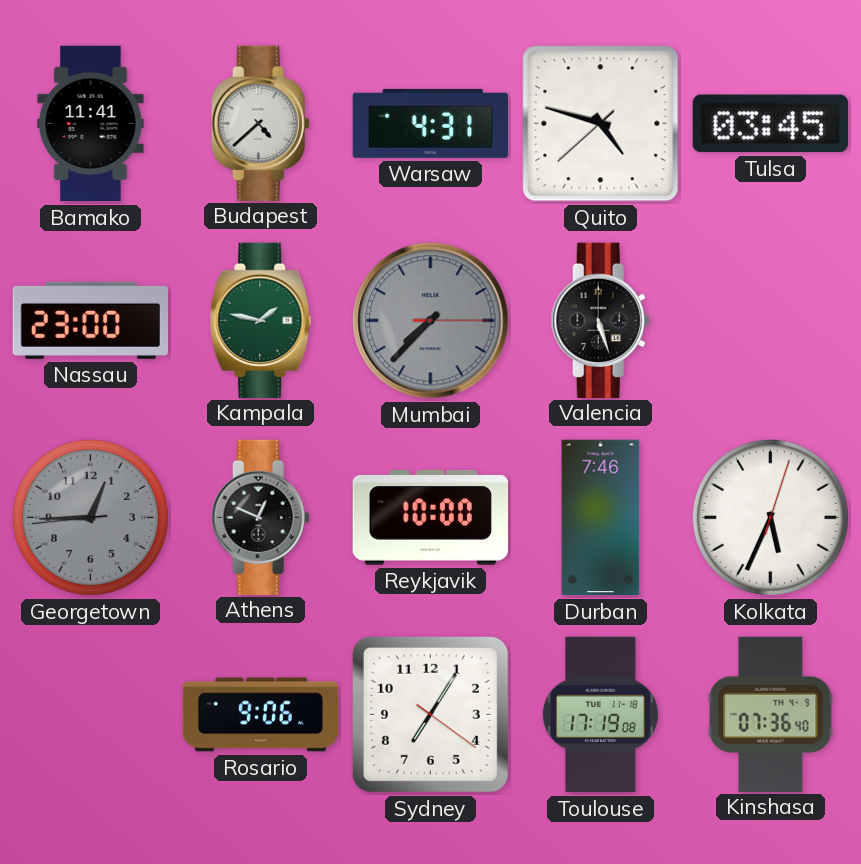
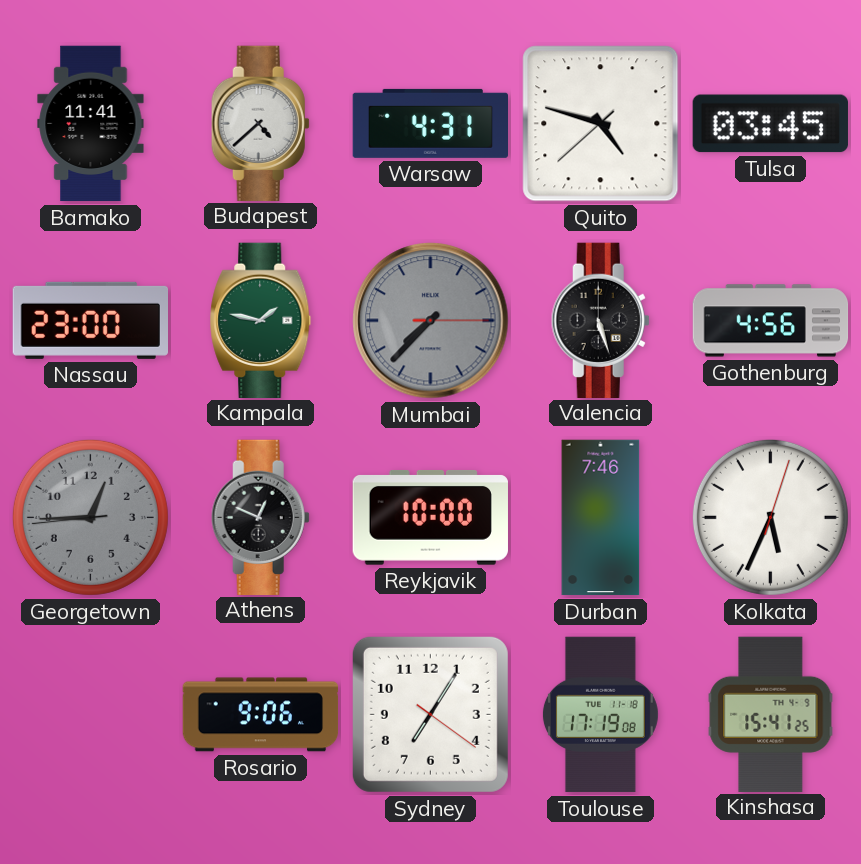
Gothenburg: none -> 4:56 (771, 321)
Kinshasa: 07:36 -> 15:41 (771, 714)
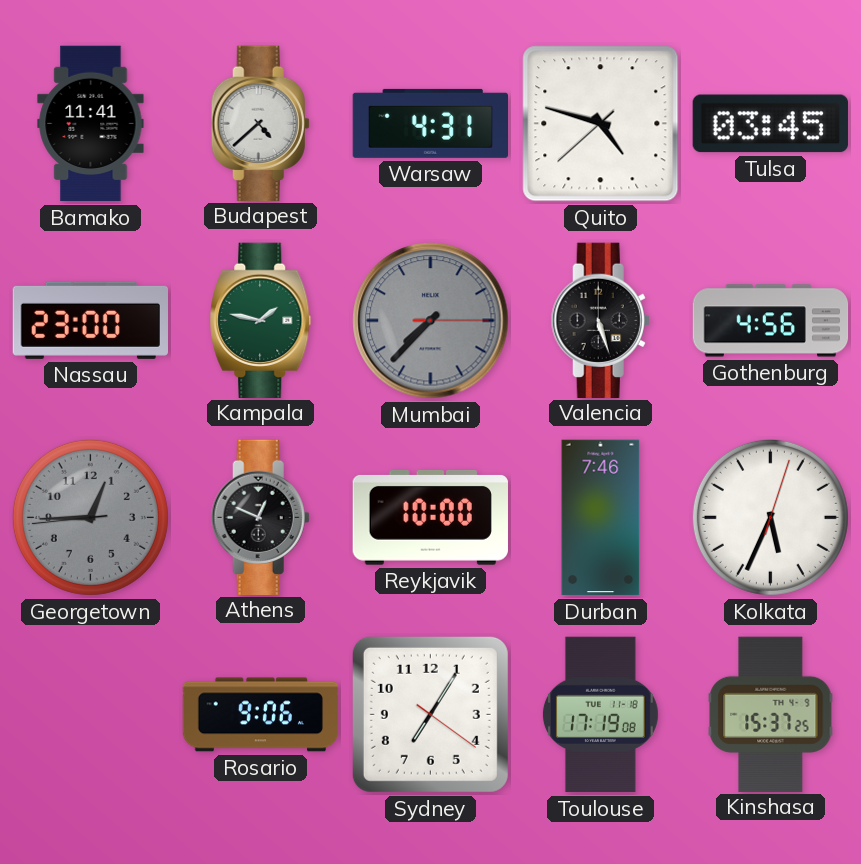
Kinshasa: 15:41 -> 15:37 (771, 714)
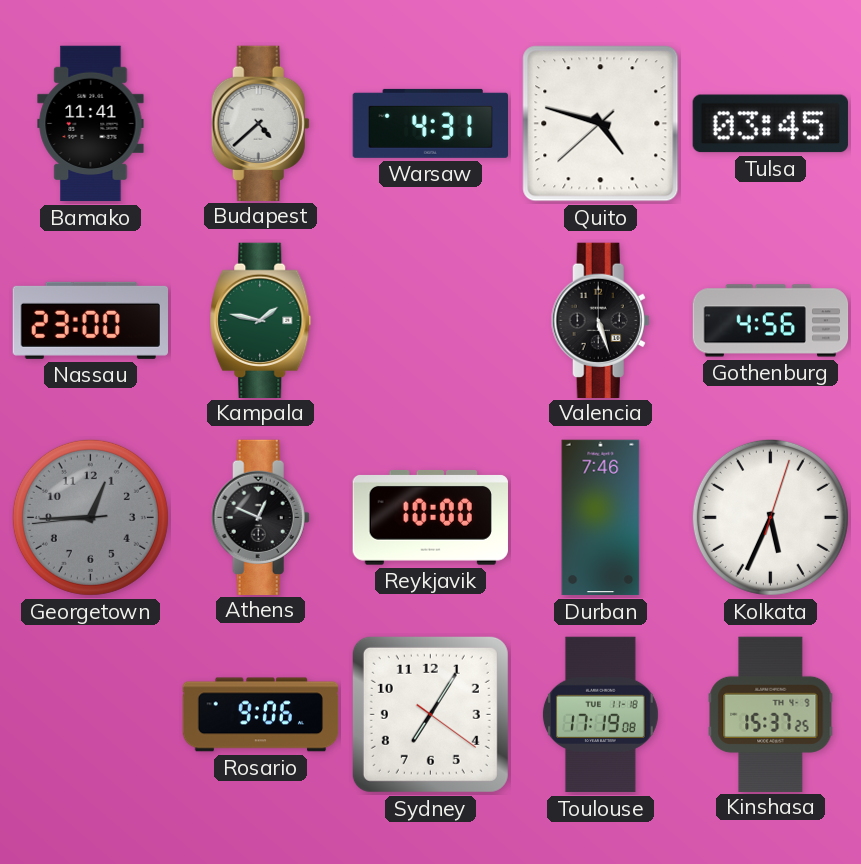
Mumbai: 7:37 -> none (431, 321)
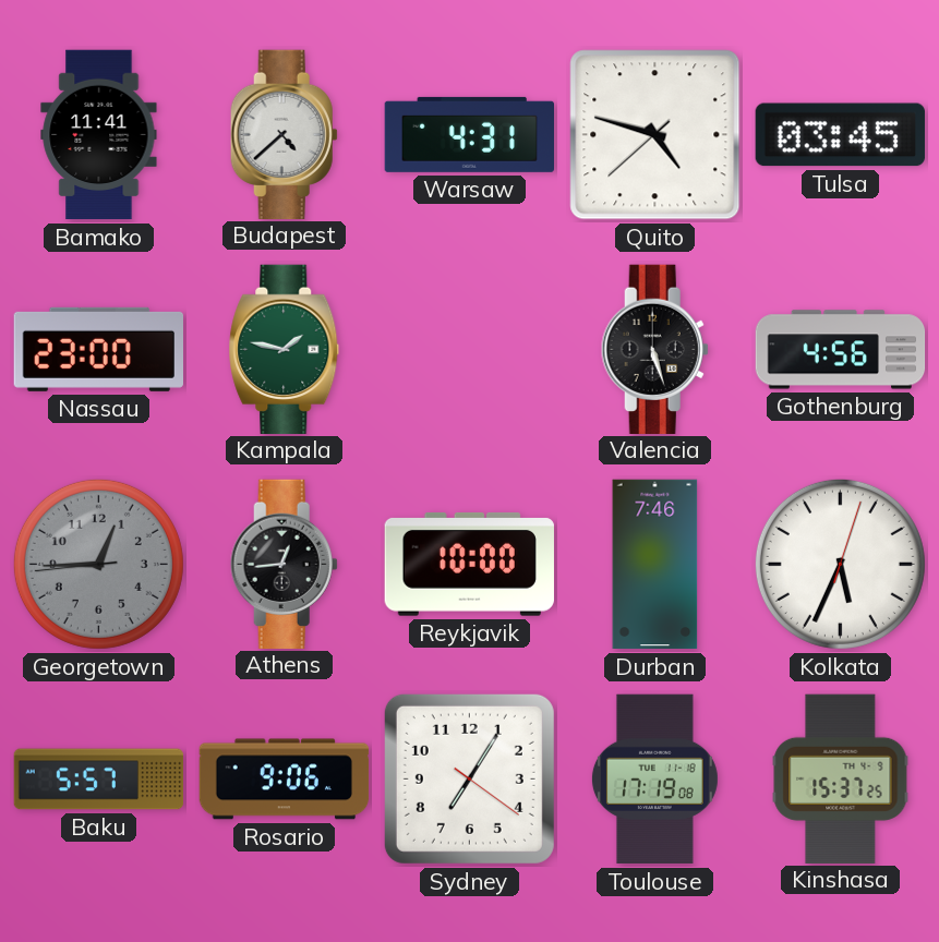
Athens: 12:49 -> 12:44 (284, 564)
Baku: none -> 5:57 (99, 780)
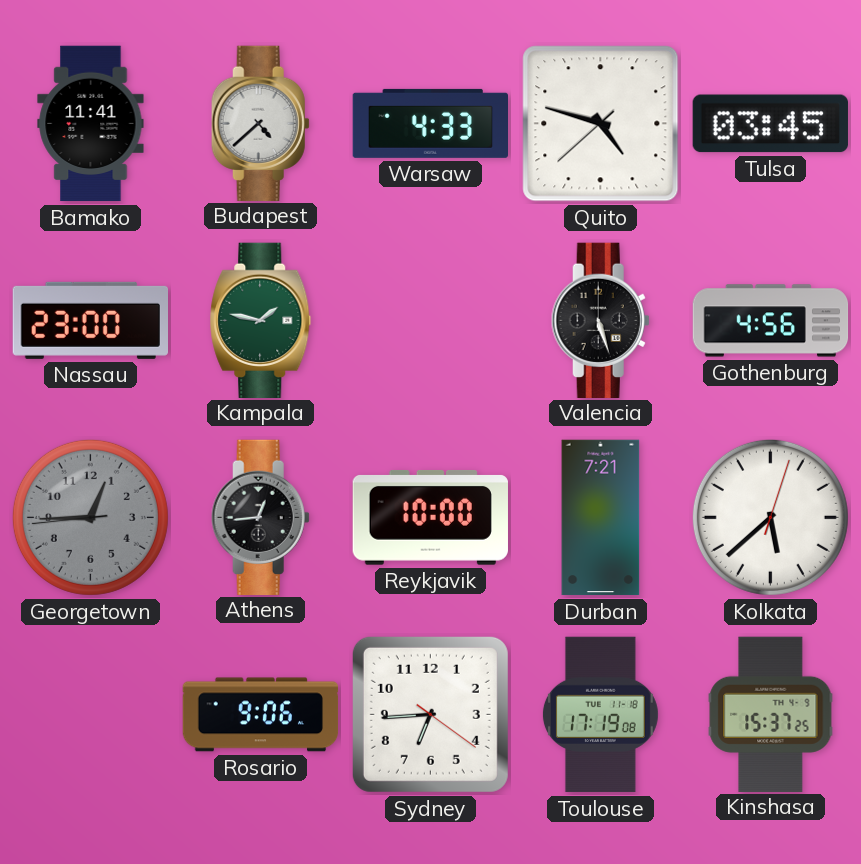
Warsaw: 4:31 -> 4:33 (431, 123)
Durban: 7:46 -> 7:21 (601, 518)
Kolkata: 5:34 -> 5:38 (770, 517)
Baku: 5:57 -> none (99, 780)
Sydney: 7:05 -> 6:44 (430, 714)
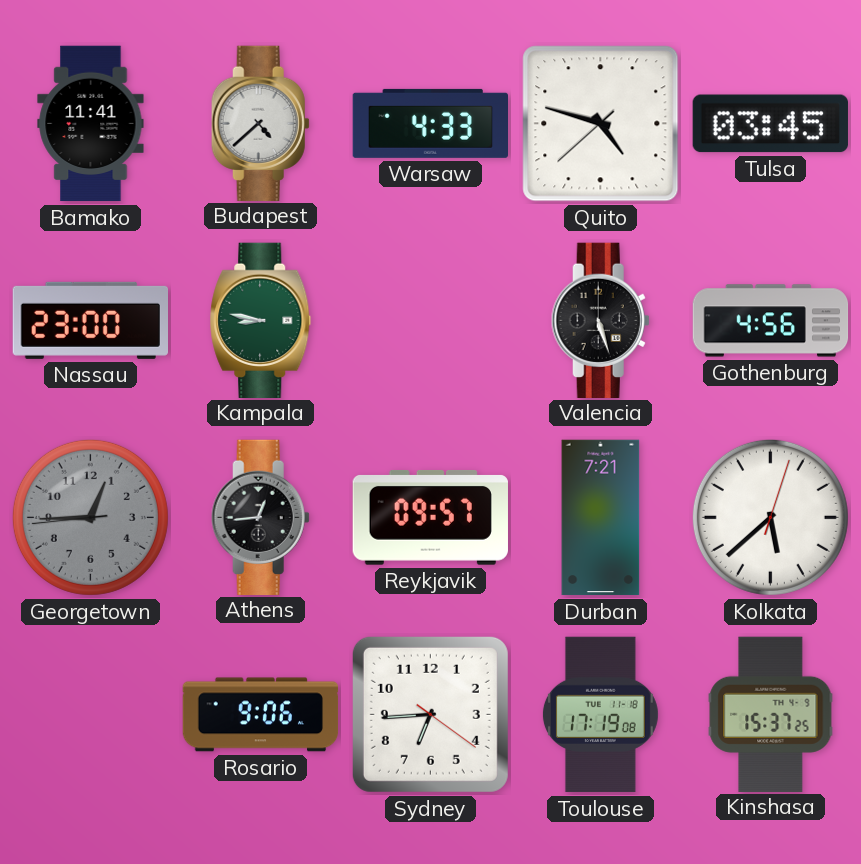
Kampala: 1:47 -> 8:47 (261, 320)
Reykjavik: 10:00 -> 09:57 (430, 518)
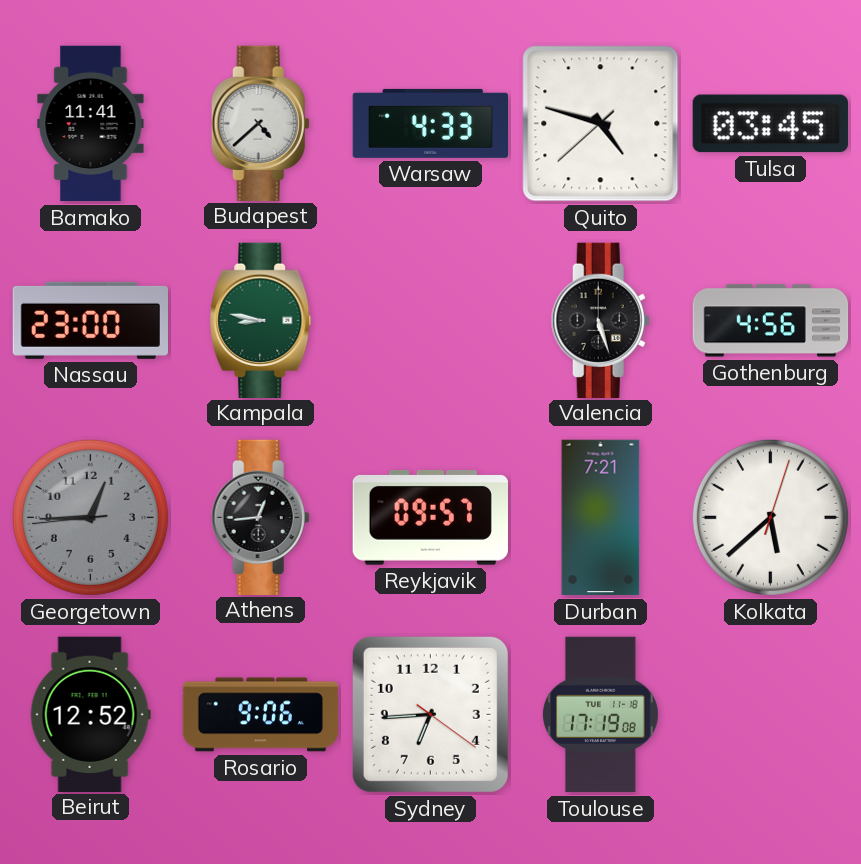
Beirut: none -> 12:52 (90, 714)
Kinshasa: 15:37 -> none (771, 714)
